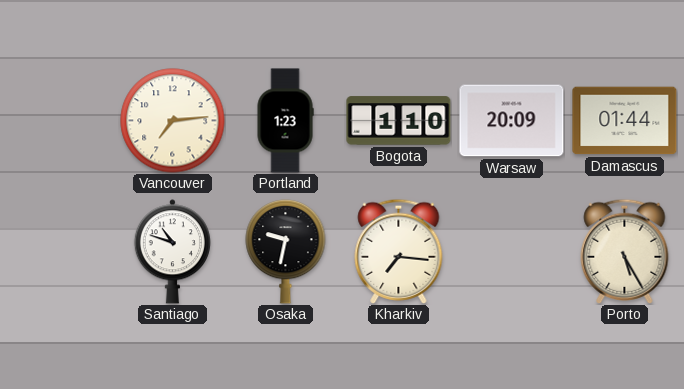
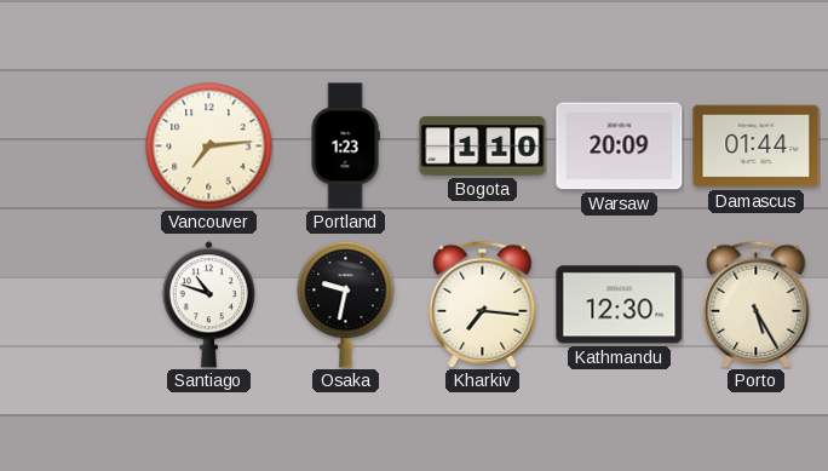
Kathmandu: none -> 12:30 (620, 305)
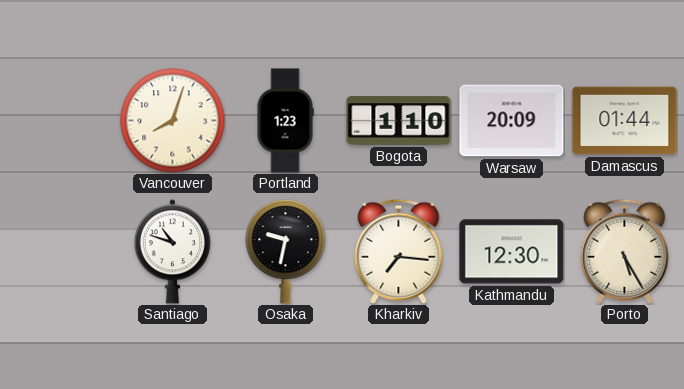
Vancouver: 7:14 -> 8:03 (173, 121)
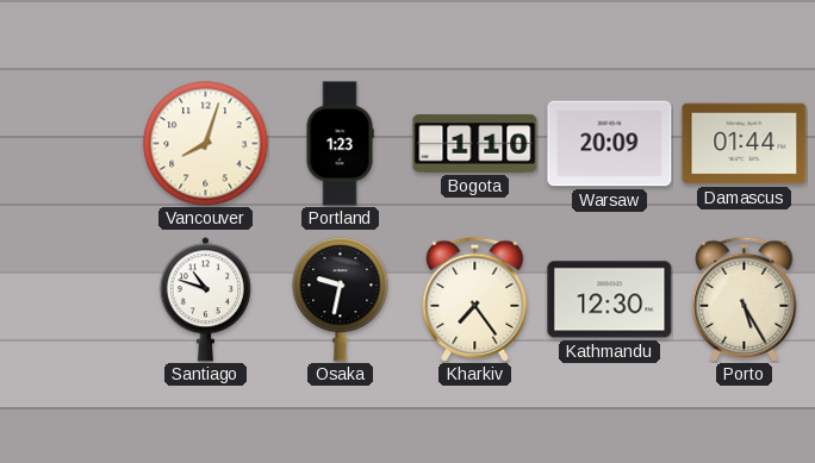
Kharkiv: 7:16 -> 7:24 (475, 299)
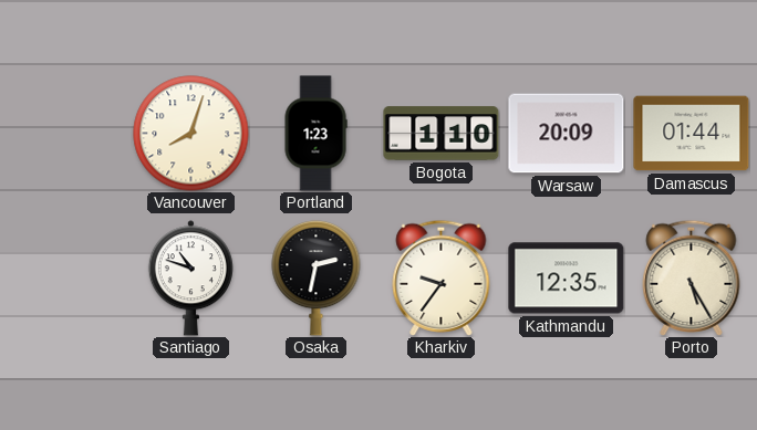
Osaka: 9:32 -> 2:32 (317, 277)
Kharkiv: 7:24 -> 9:36 (442, 277)
Kathmandu: 12:30 -> 12:35 (567, 279)
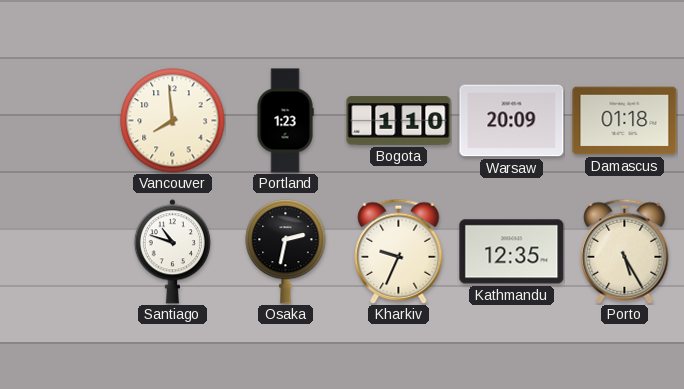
Vancouver: 8:03 -> 7:59 (173, 121)
Damascus: 01:44 -> 01:18 (625, 121)
Kharkiv: 9:36 -> 9:34 (399, 251)
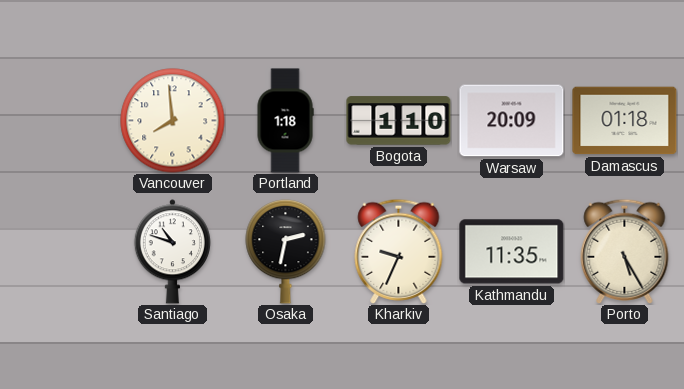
Portland: 1:23 -> 1:18 (285, 121)
Kathmandu: 12:35 -> 11:35 (512, 252)
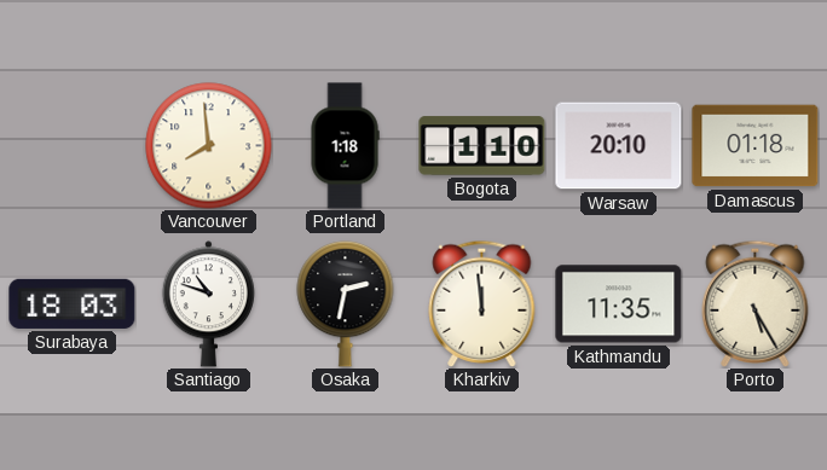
Warsaw: 20:09 -> 20:10 (619, 146)
Surabaya: none -> 18:03 (73, 303)
Kharkiv: 9:34 -> 11:59 (482, 303)
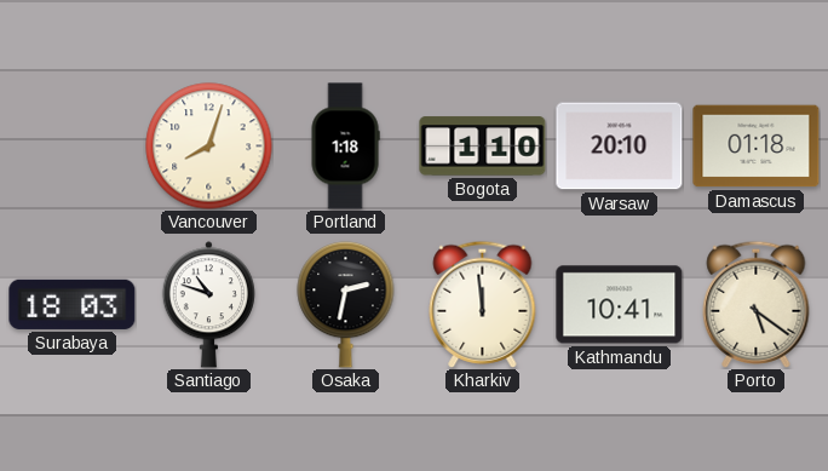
Vancouver: 7:59 -> 8:03 (209, 147)
Kathmandu: 11:35 -> 10:41 (620, 305)
Porto: 5:25 -> 5:21 (757, 304)
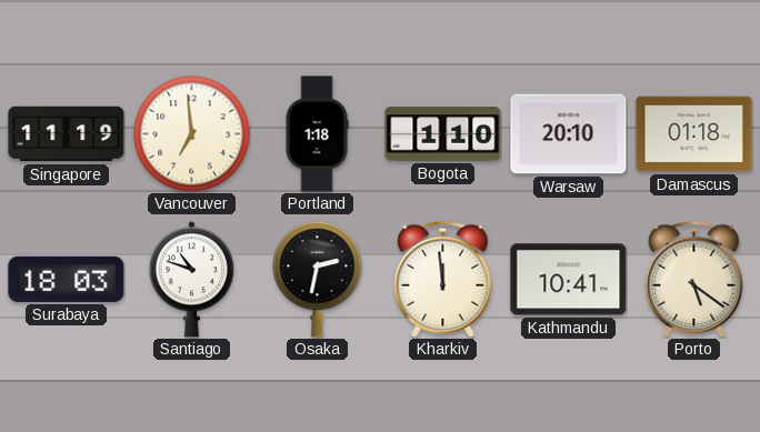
Singapore: none -> 11:19 (67, 134)
Vancouver: 8:03 -> 6:59 (192, 134)
